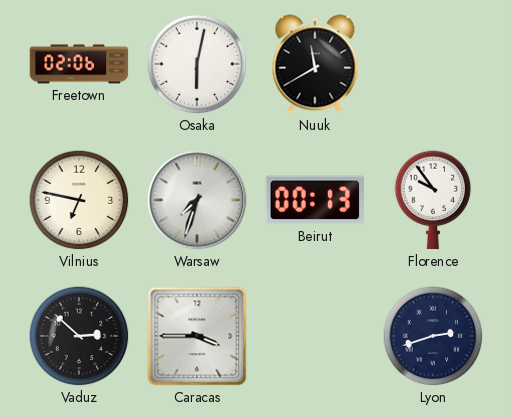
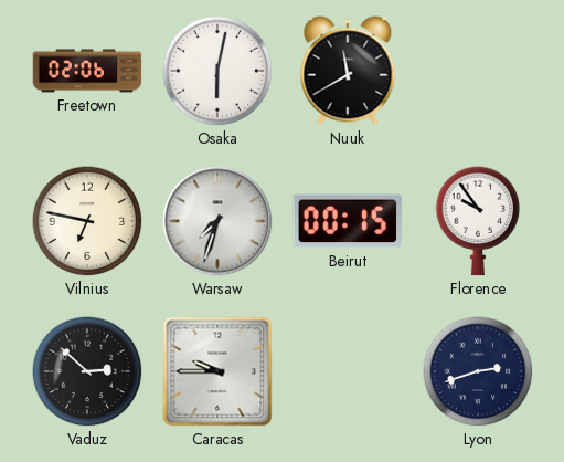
Beirut: 00:13 -> 00:15 (347, 221)
Caracas: 3:45 -> 9:45 (217, 371)
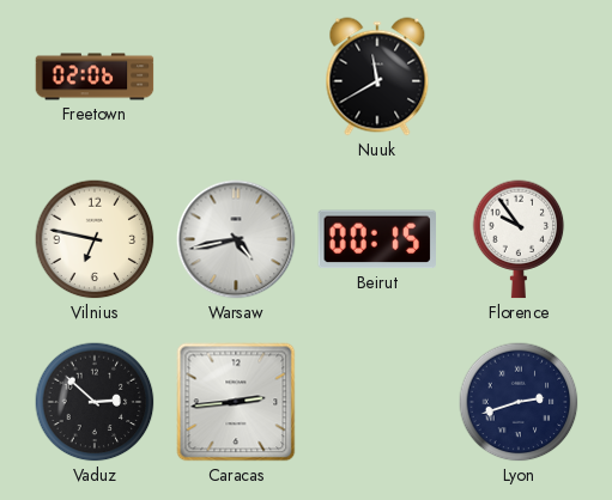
Osaka: 6:02 -> none (217, 71)
Warsaw: 7:33 -> 4:43 (236, 239)
Caracas: 9:45 -> 2:44 (236, 402)
